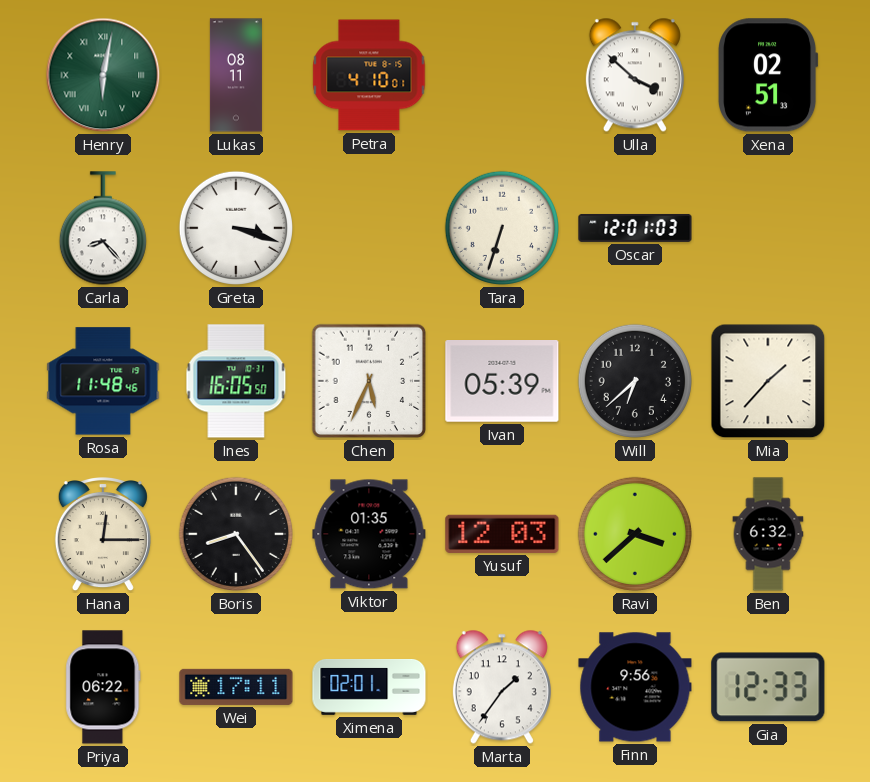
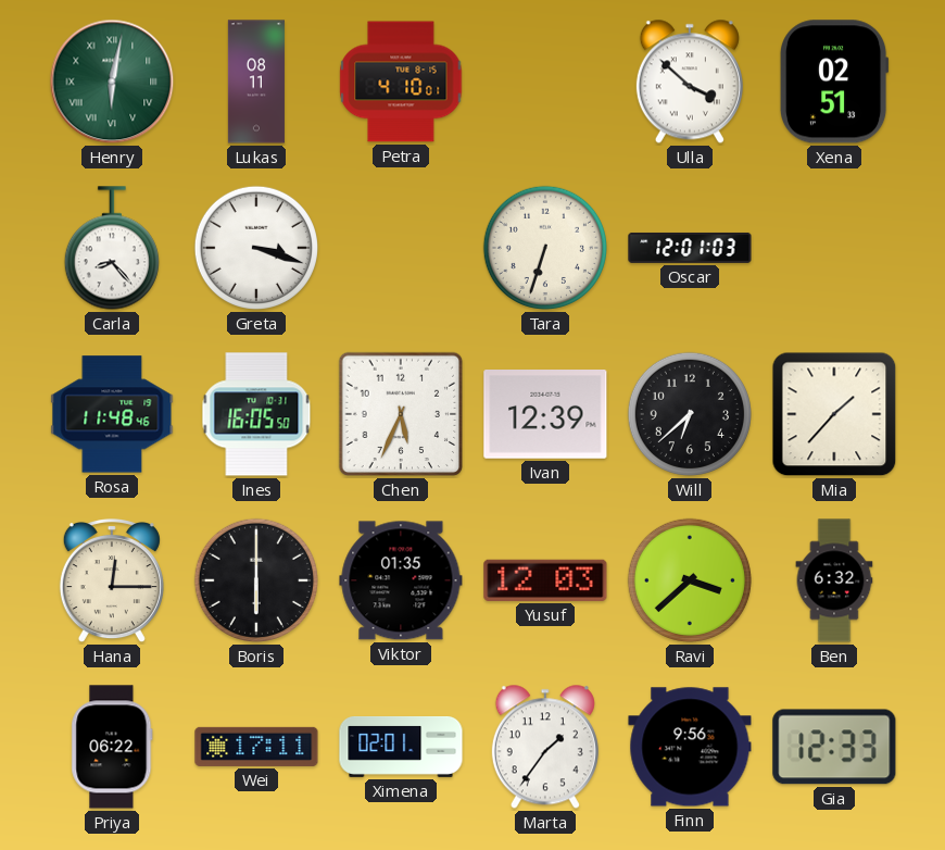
Ivan: 05:39 -> 12:39 (545, 414)
Boris: 8:24 -> 6:00 (256, 580)
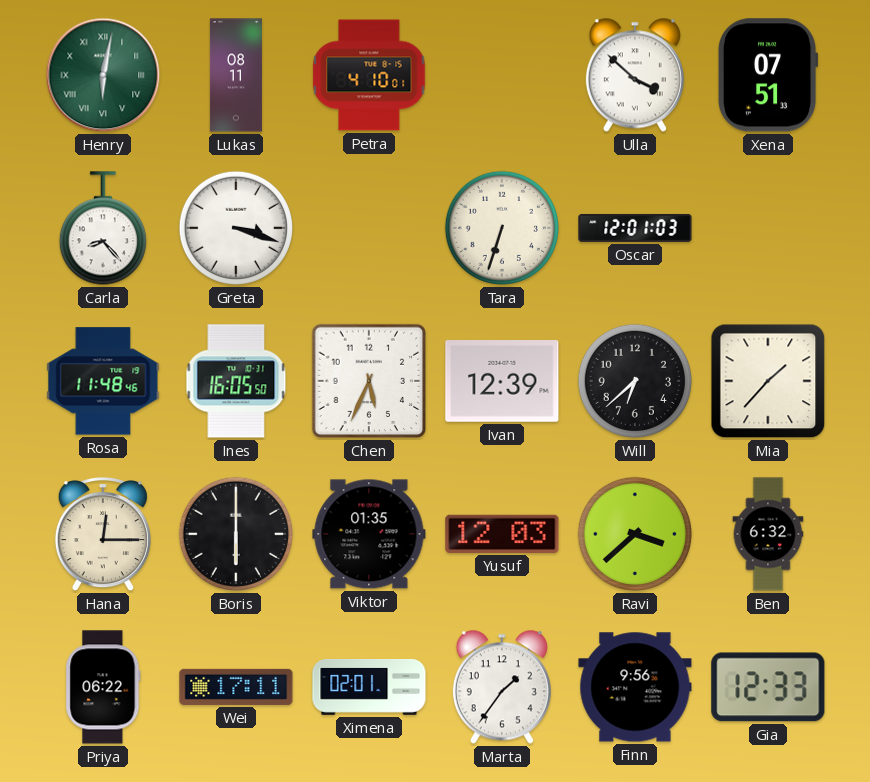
Xena: 02:51 -> 07:51 (769, 75)
